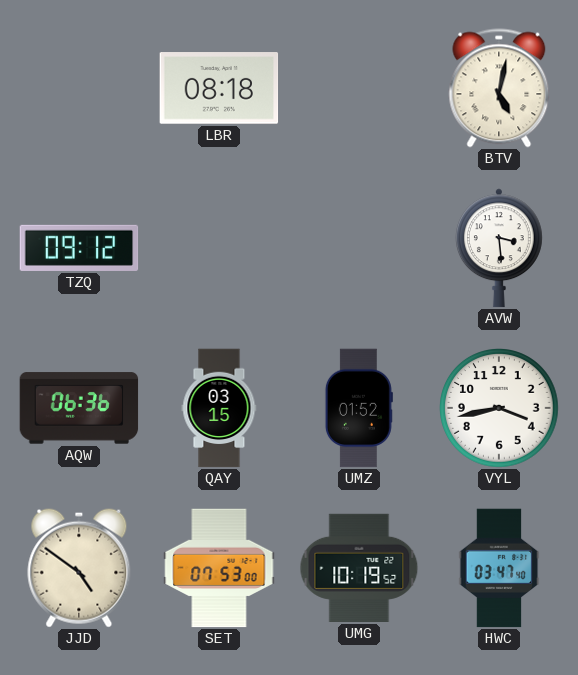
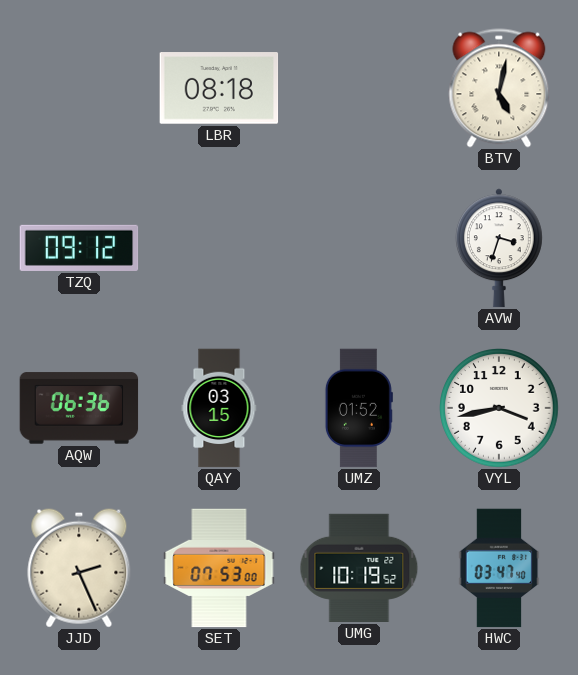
AVW: 3:29 -> 3:33 (499, 248)
JJD: 4:51 -> 2:26 (79, 568)
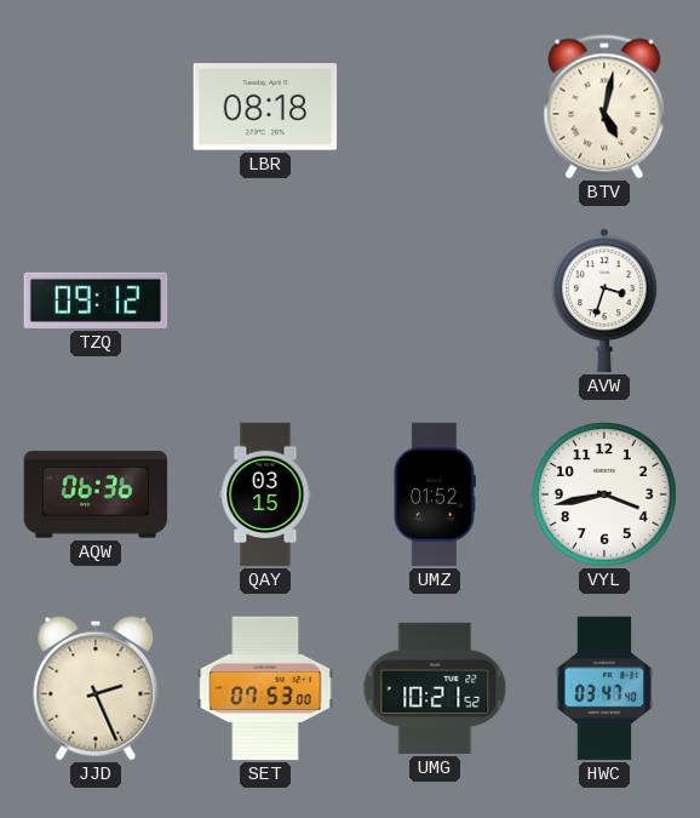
UMG: 10:19 -> 10:21 (435, 688)
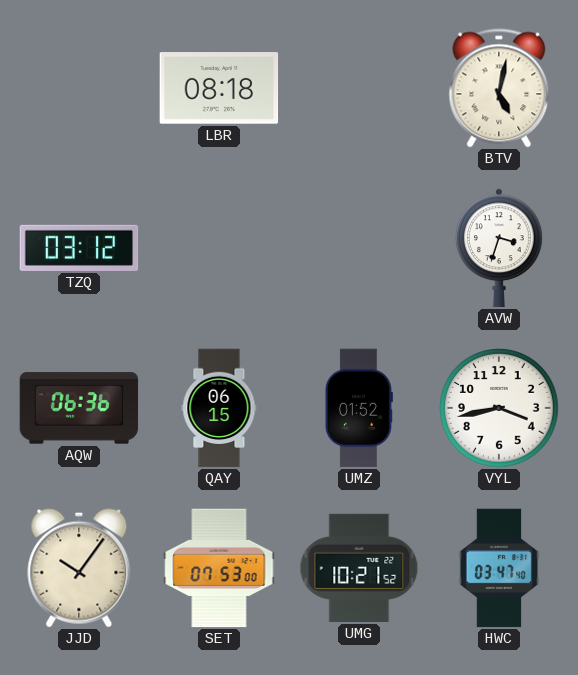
TZQ: 09:12 -> 03:12 (79, 248)
QAY: 03:15 -> 06:15 (219, 408)
JJD: 2:26 -> 10:06 (79, 568)
